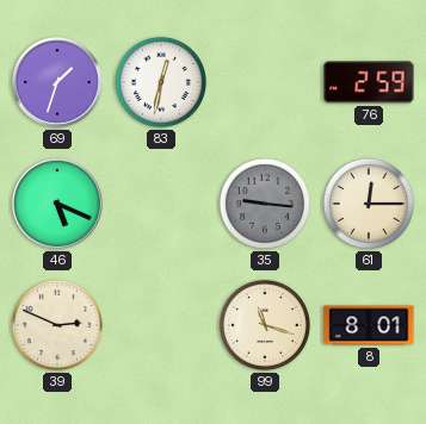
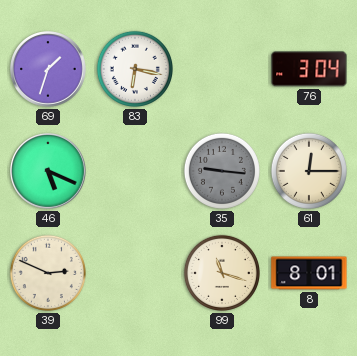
83: 12:32 -> 6:17 (135, 69)
76: 2:59 -> 3:04 (309, 69)
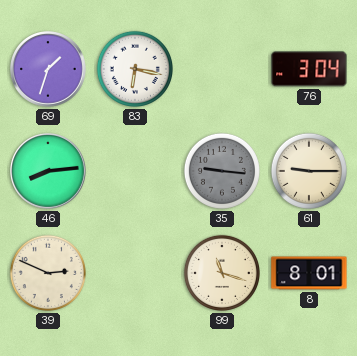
46: 5:19 -> 8:14 (48, 171)
61: 12:15 -> 9:15 (309, 171)
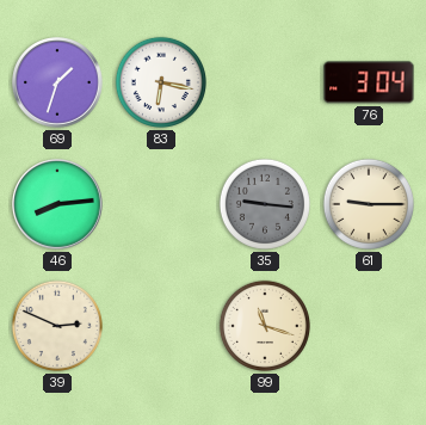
8: 8:01 -> none (309, 273)
